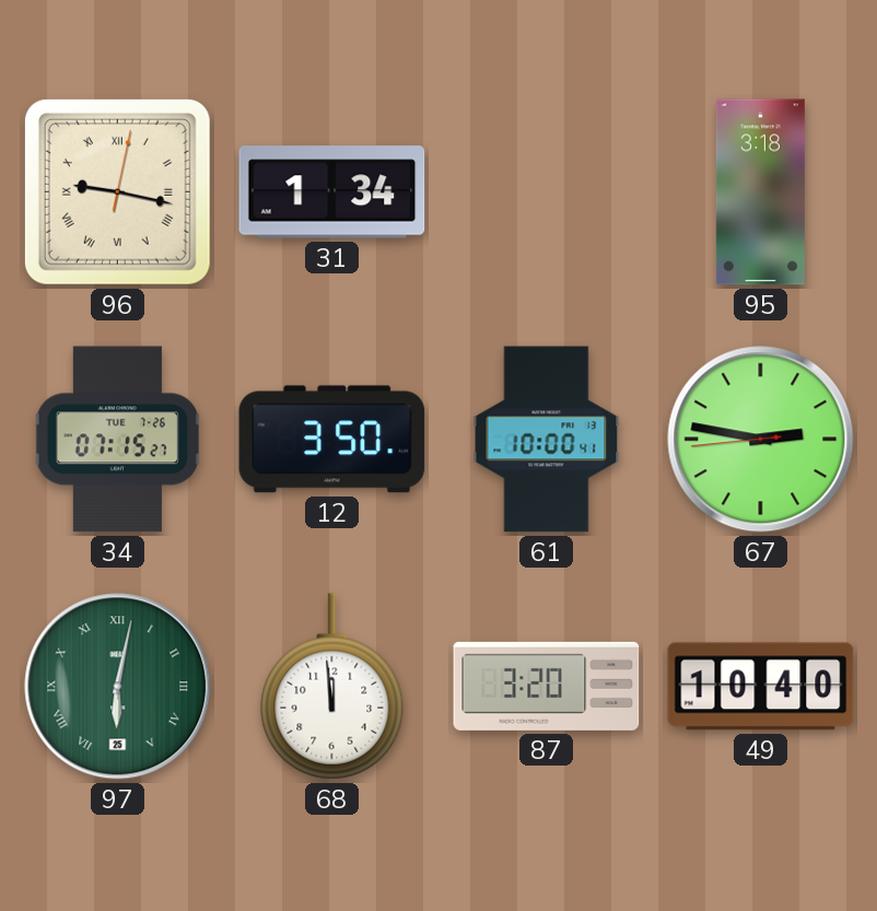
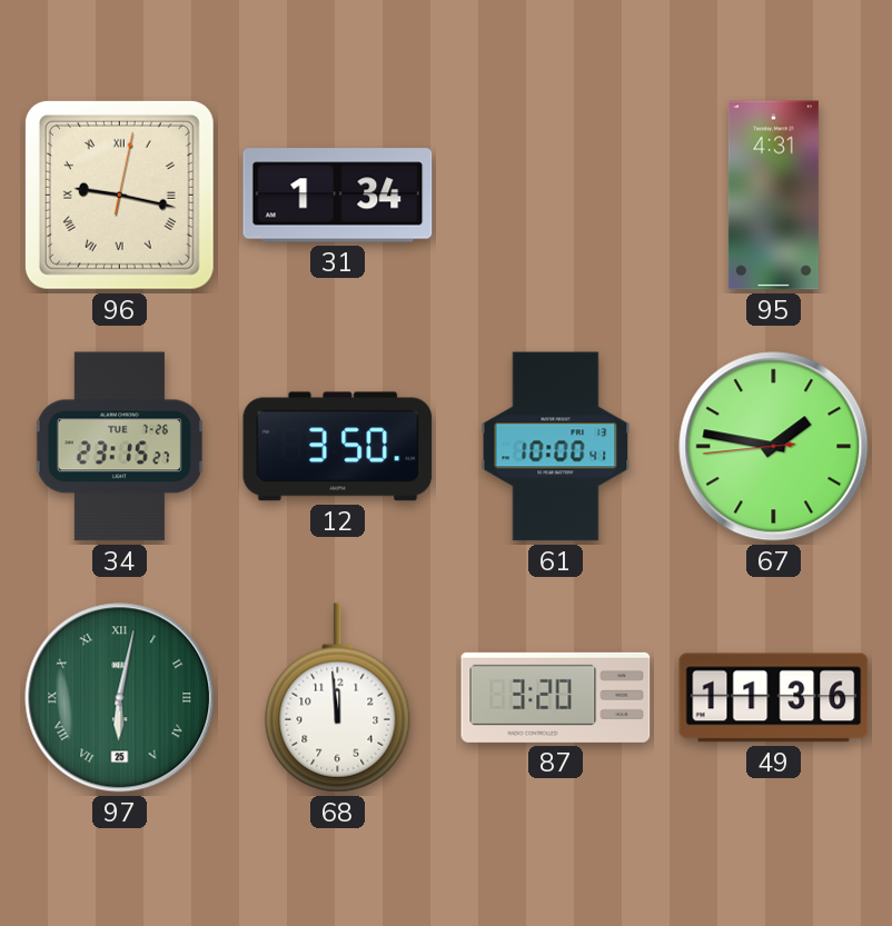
95: 3:18 -> 4:31 (773, 196)
34: 07:15 -> 23:15 (119, 447)
67: 2:46 -> 1:46 (774, 447)
49: 10:40 -> 11:36 (774, 698)
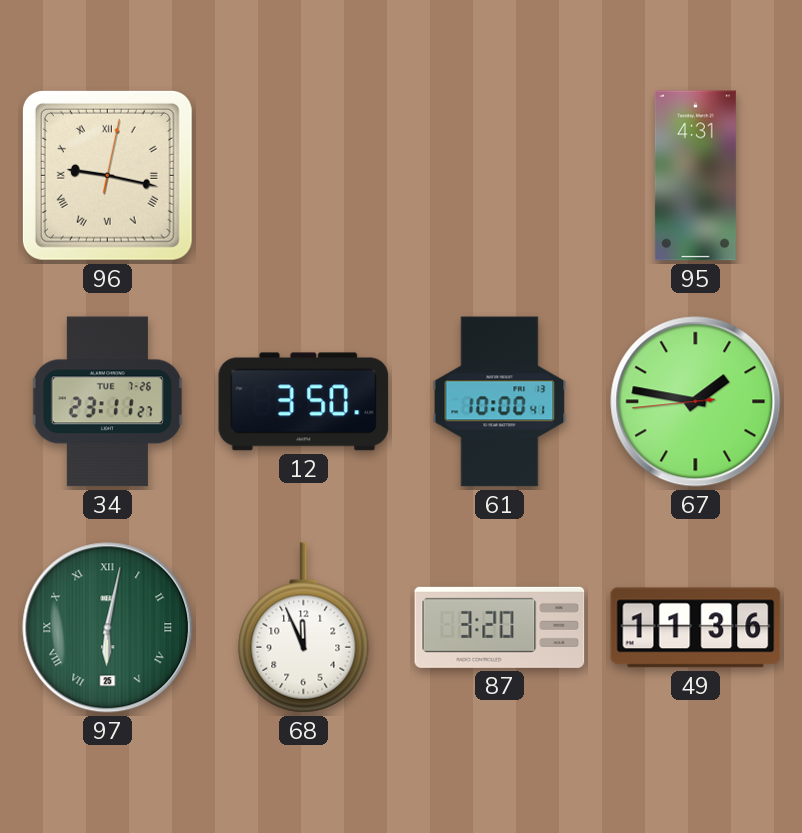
31: 1:34 -> none (338, 196)
34: 23:15 -> 23:11 (107, 402)
68: 11:59 -> 11:56 (304, 628)
